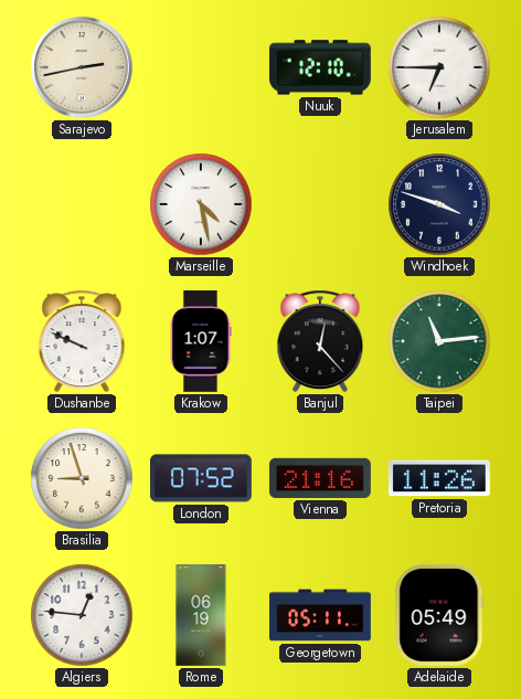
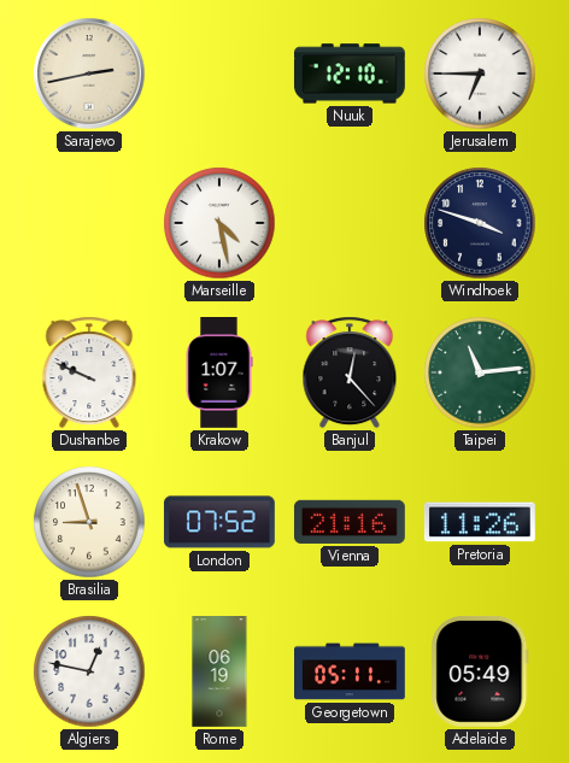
Algiers: 12:46 -> 12:47 (89, 671)
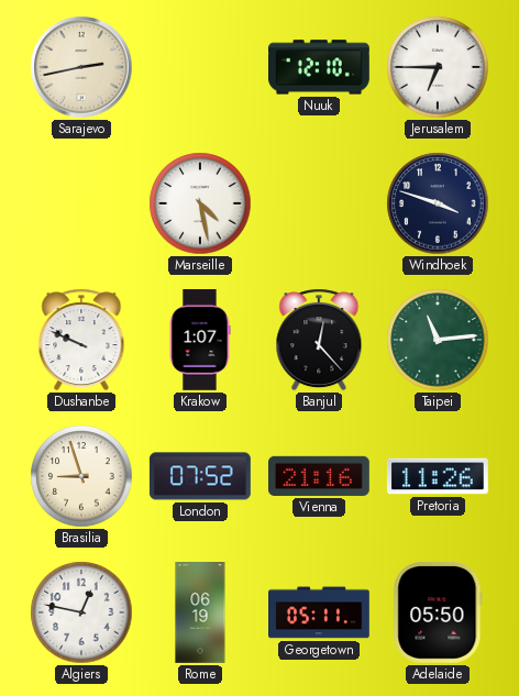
Adelaide: 05:49 -> 05:50 (438, 612)
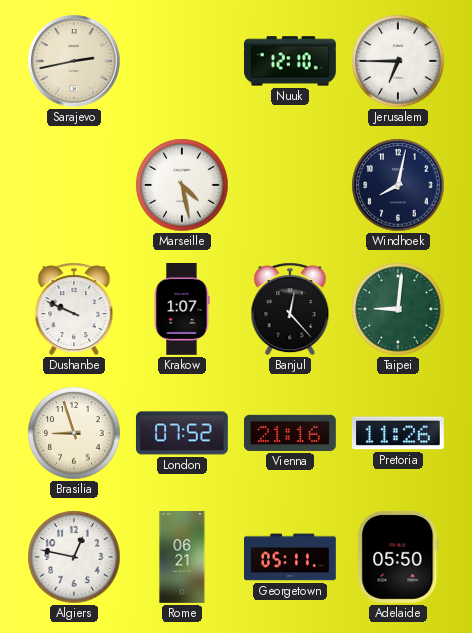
Windhoek: 3:48 -> 8:02 (398, 185)
Taipei: 11:14 -> 9:01 (398, 309)
Rome: 06:19 -> 06:21 (182, 558)
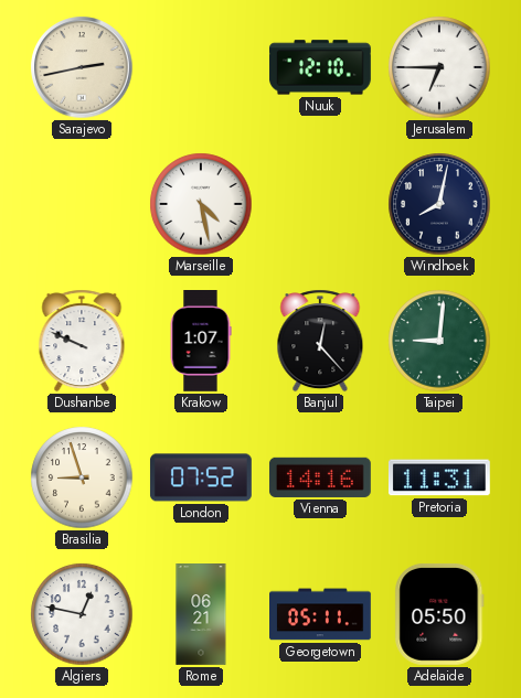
Vienna: 21:16 -> 14:16 (320, 477)
Pretoria: 11:26 -> 11:31 (439, 477)
